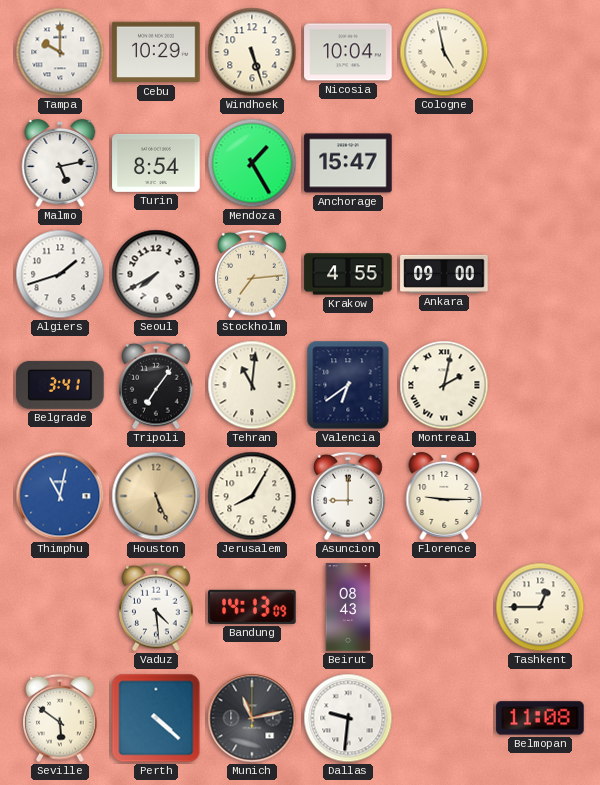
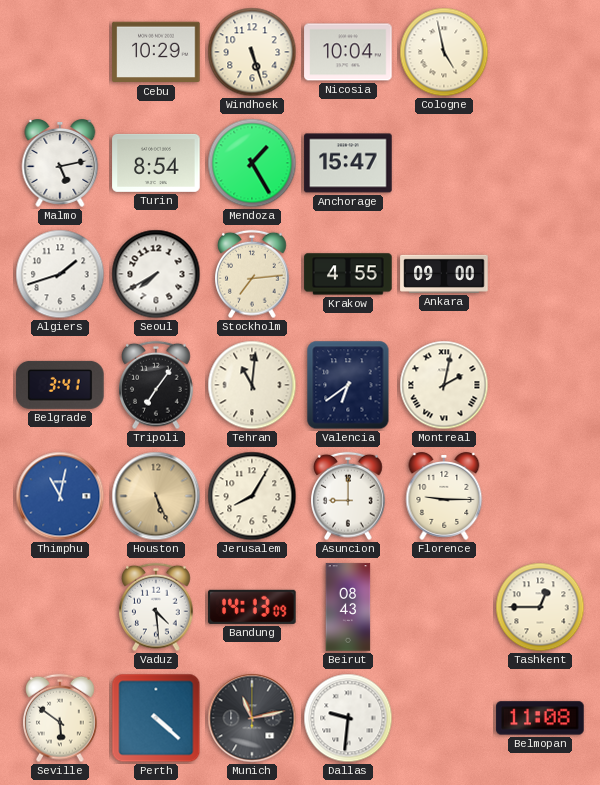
Tampa: 10:00 -> none (60, 52)
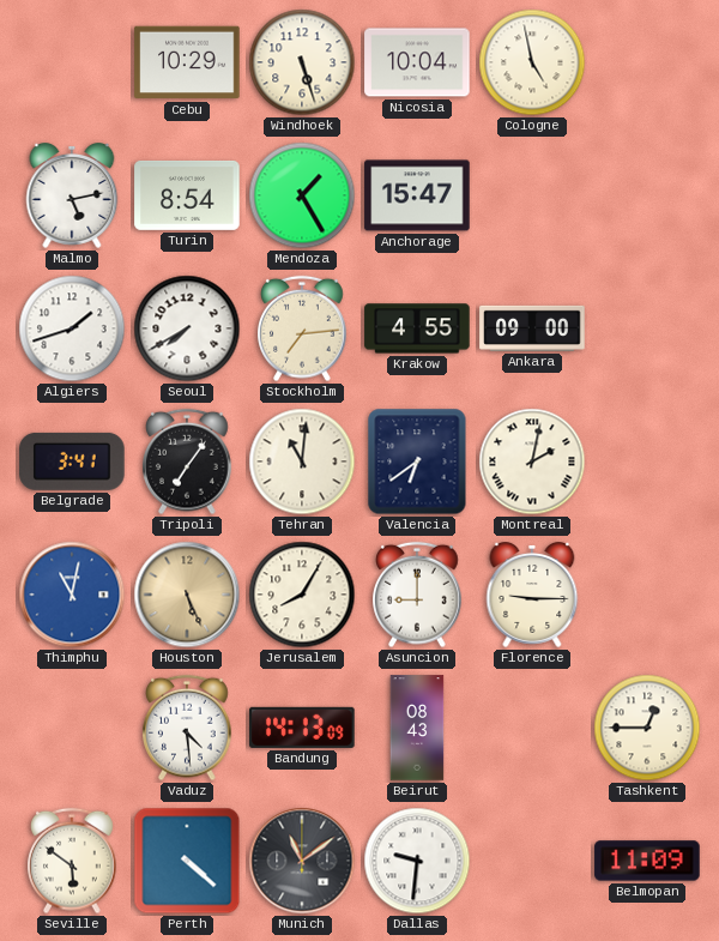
Munich: 11:13 -> 11:09 (302, 861)
Belmopan: 11:08 -> 11:09 (647, 861)
